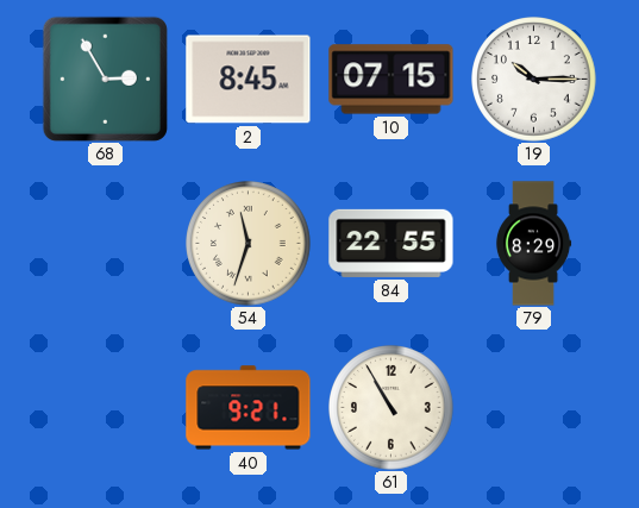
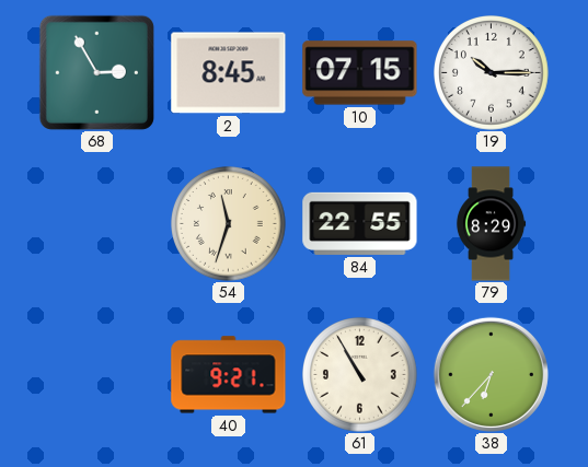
38: none -> 6:37 (491, 374)
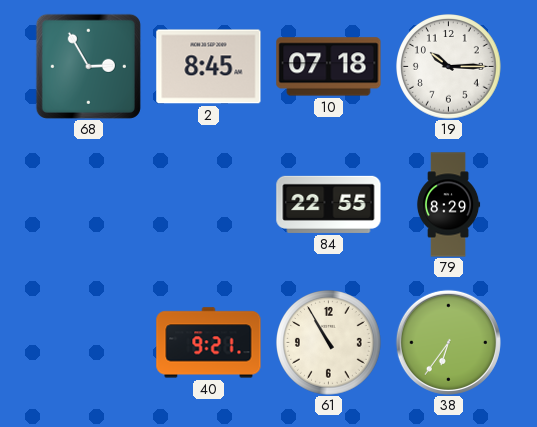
10: 07:15 -> 07:18 (329, 67)
54: 11:33 -> none (229, 224)
38: 6:37 -> 6:36 (448, 342)
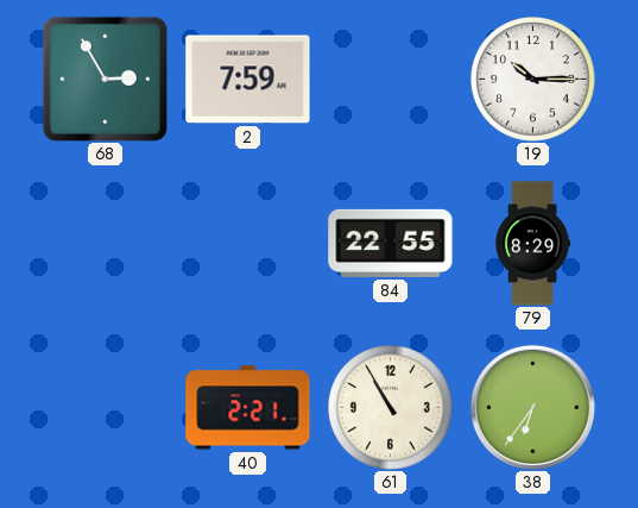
2: 8:45 -> 7:59 (248, 80)
10: 07:18 -> none (329, 67)
40: 9:21 -> 2:21 (248, 408)
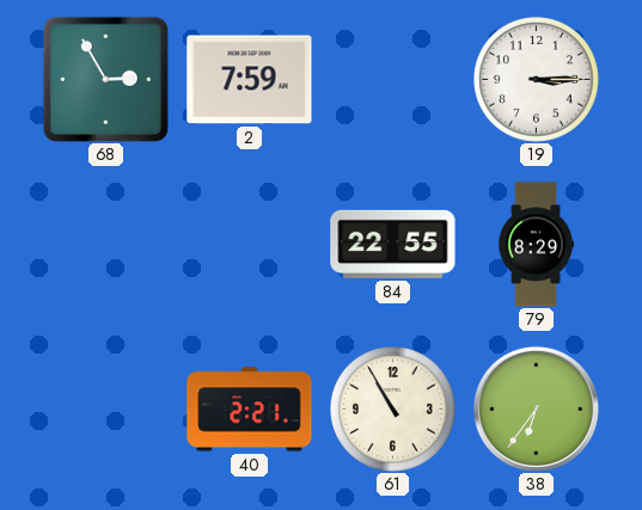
19: 10:15 -> 3:15 (537, 80)
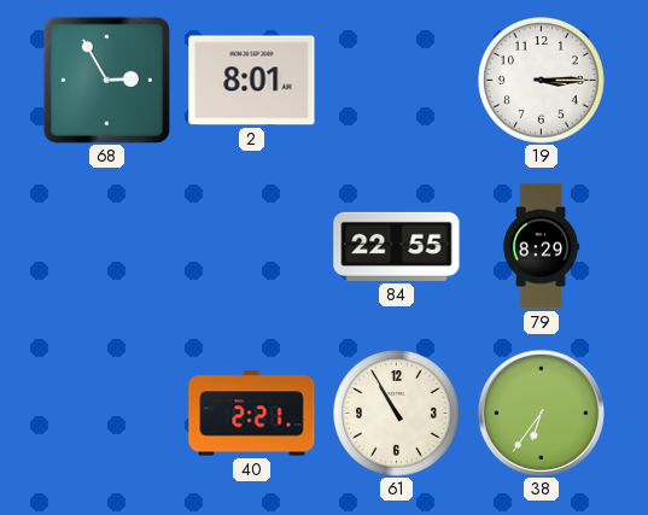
2: 7:59 -> 8:01 (252, 81)
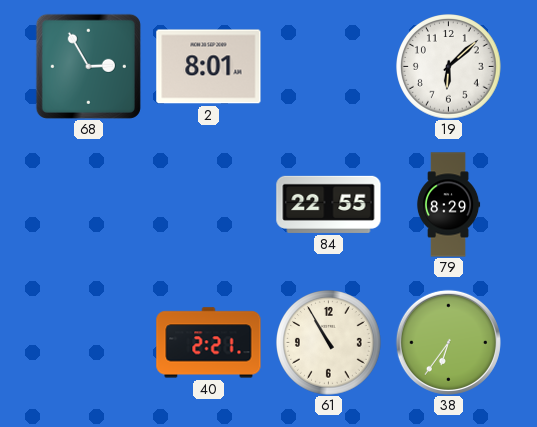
19: 3:15 -> 6:08 (449, 67)
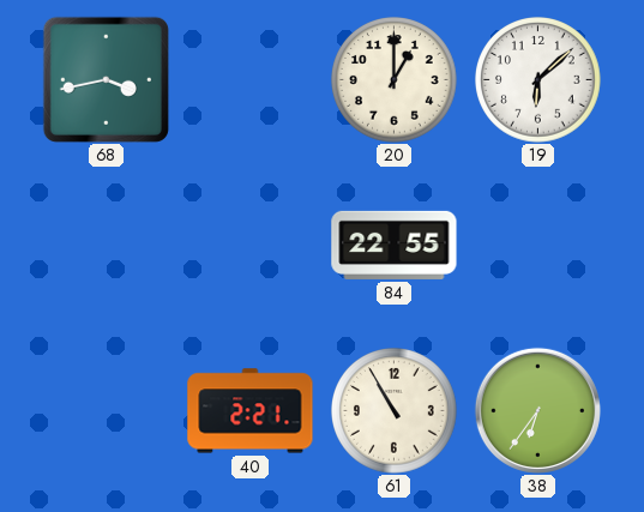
68: 2:55 -> 3:43 (106, 79)
2: 8:01 -> none (209, 67)
20: none -> 1:00 (395, 80)
79: 8:29 -> none (448, 205)
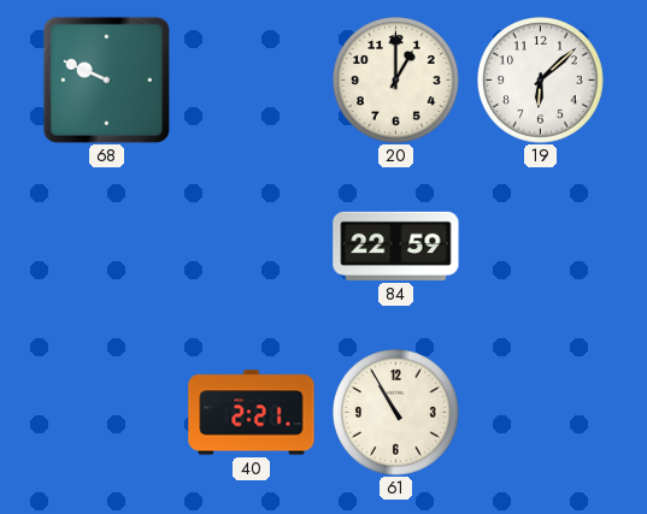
68: 3:43 -> 9:49 (106, 79)
84: 22:55 -> 22:59 (396, 246)
38: 6:36 -> none (537, 410)
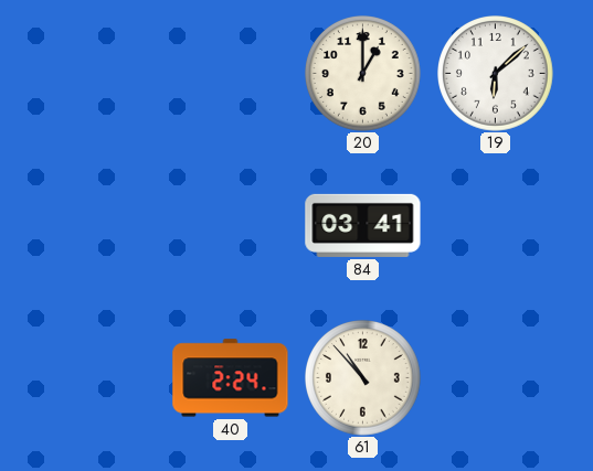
68: 9:49 -> none (106, 79)
84: 22:59 -> 03:41 (363, 225)
40: 2:21 -> 2:24 (231, 378)
61: 10:55 -> 10:53 (363, 378)
